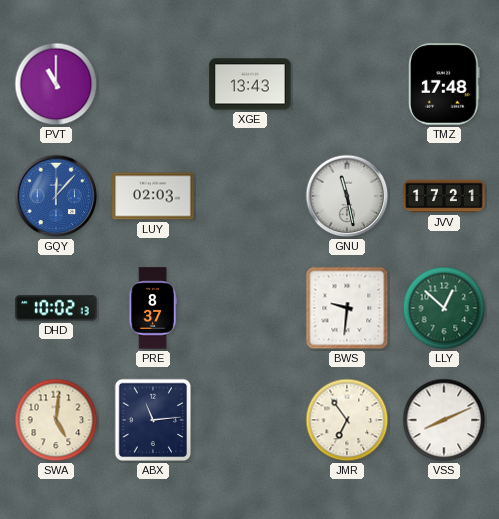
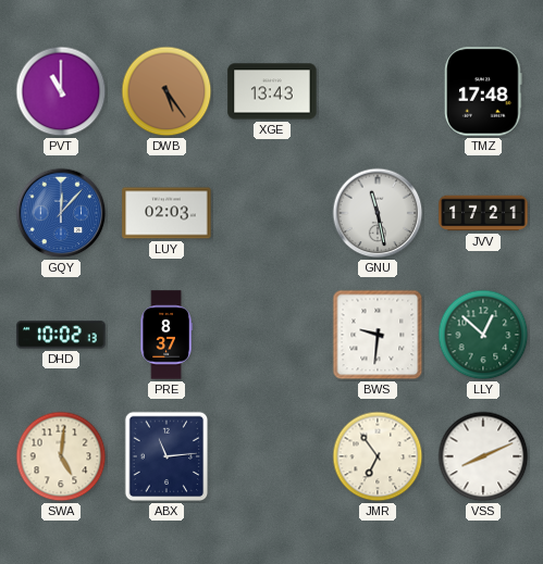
DWB: none -> 5:24 (166, 91)
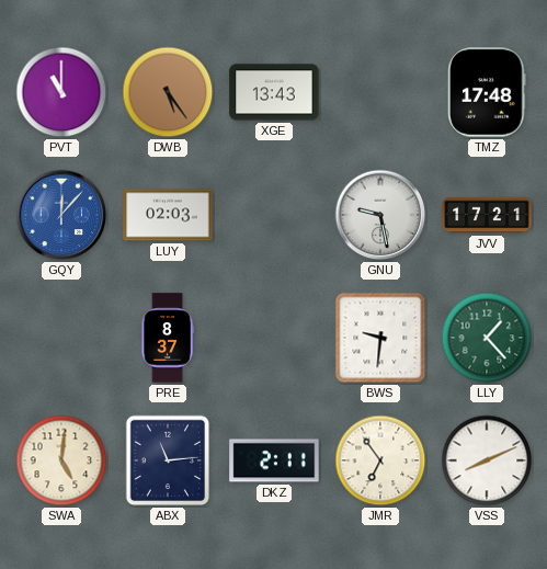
GNU: 11:28 -> 9:28 (380, 215)
DHD: 10:02 -> none (61, 335)
LLY: 12:52 -> 1:23 (487, 338)
DKZ: none -> 2:11 (274, 460)
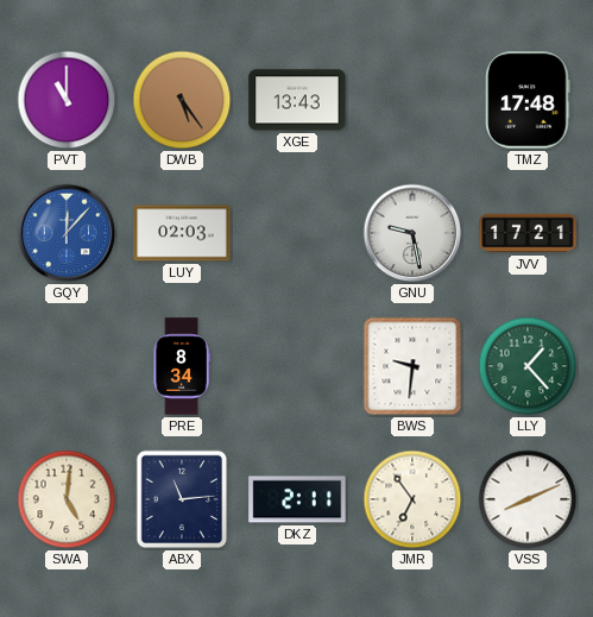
PRE: 8:37 -> 8:34 (182, 366)
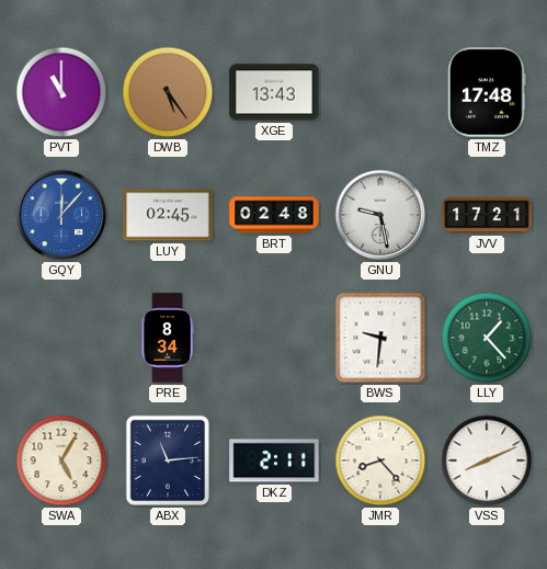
LUY: 02:03 -> 02:45 (168, 215)
BRT: none -> 02:48 (274, 215)
SWA: 5:01 -> 5:05 (61, 460)
JMR: 6:54 -> 8:23 (380, 460)
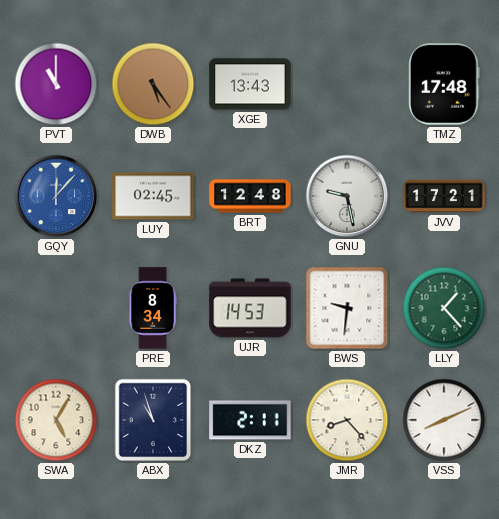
BRT: 02:48 -> 12:48 (250, 196)
UJR: none -> 14:53 (250, 308)
ABX: 11:14 -> 10:57 (153, 420)
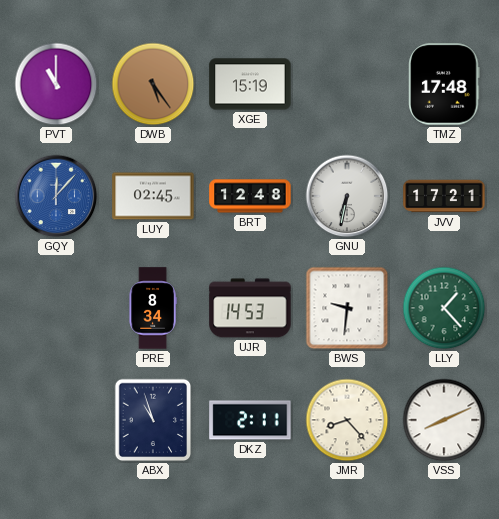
XGE: 13:43 -> 15:19 (250, 84)
GNU: 9:28 -> 6:32 (347, 196)
SWA: 5:05 -> none (56, 420)
